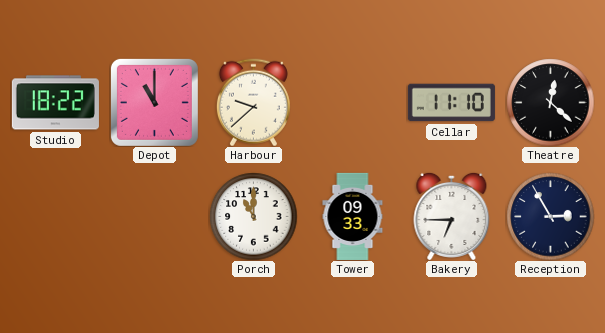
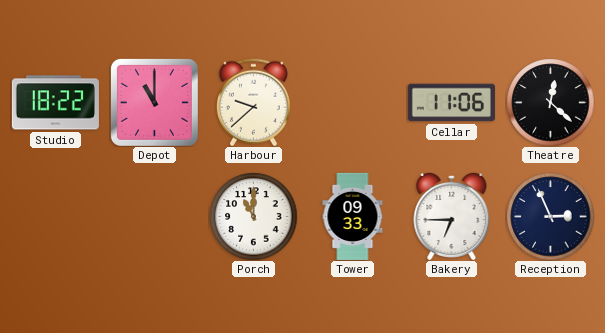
Cellar: 11:10 -> 11:06 (451, 103)
Reception: 2:55 -> 2:56 (550, 216)
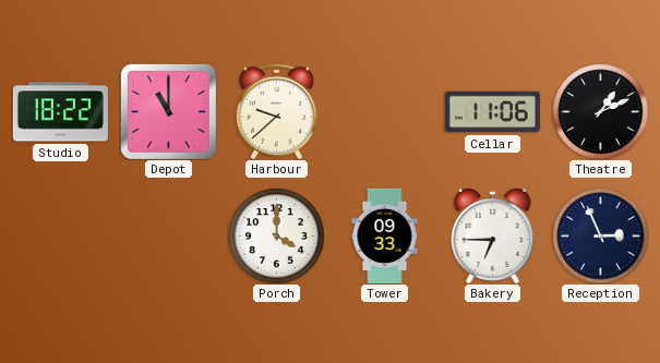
Theatre: 12:22 -> 1:11 (600, 111)
Porch: 11:00 -> 4:00 (276, 235)
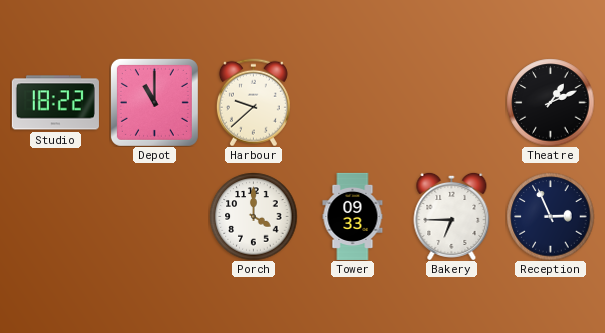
Cellar: 11:06 -> none (492, 112)
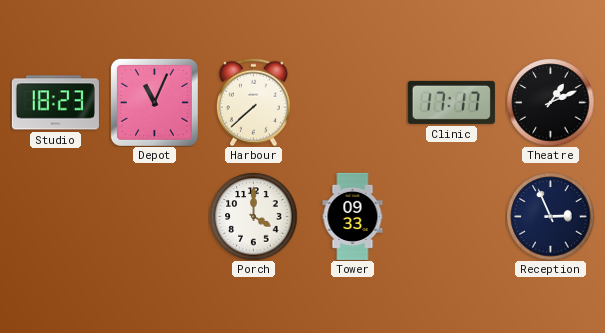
Studio: 18:22 -> 18:23 (55, 103)
Depot: 11:00 -> 11:04 (154, 102)
Harbour: 9:38 -> 7:38 (253, 102)
Clinic: none -> 17:17 (451, 102)
Bakery: 6:45 -> none (452, 216)
